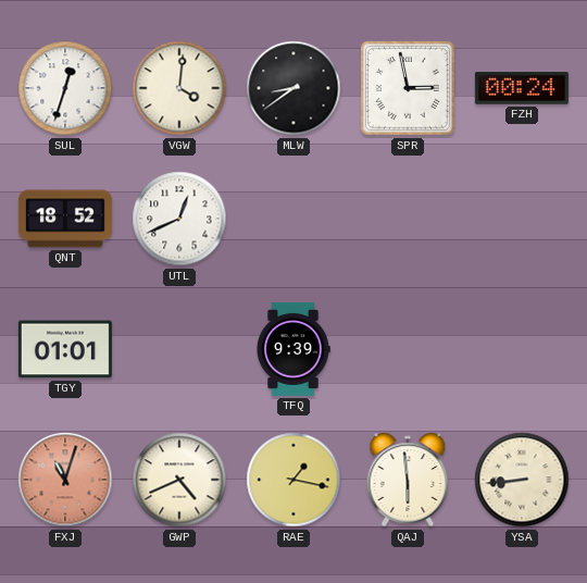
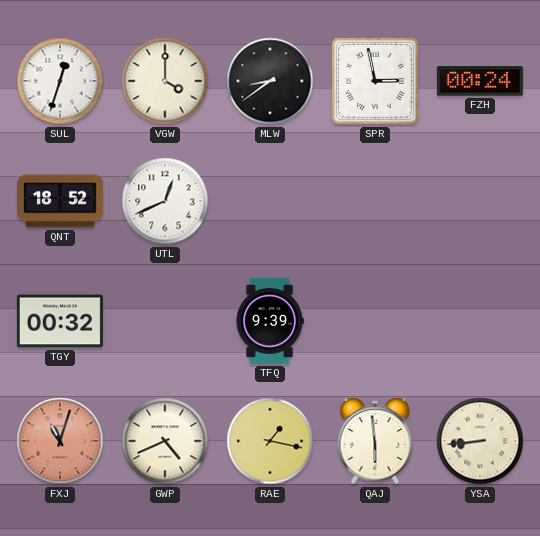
VGW: 4:01 -> 4:00 (165, 81)
TGY: 01:01 -> 00:32 (60, 321)
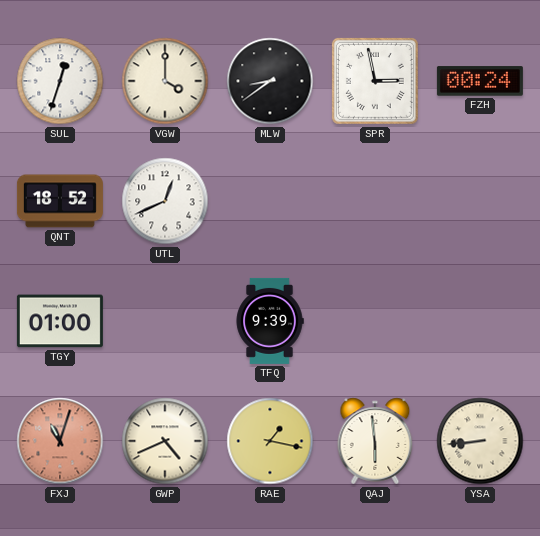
TGY: 00:32 -> 01:00 (60, 321)
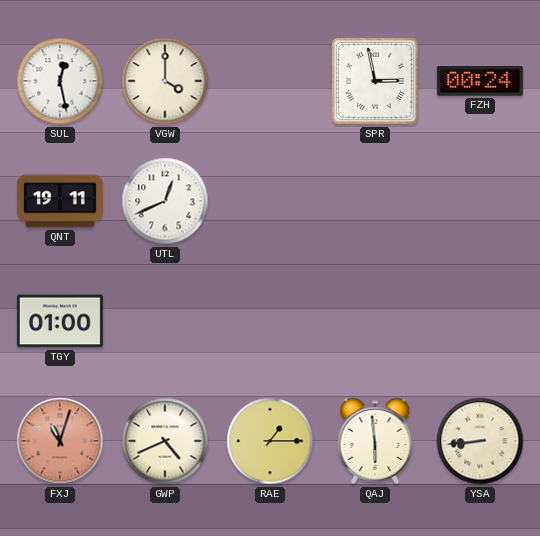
SUL: 12:33 -> 12:28 (60, 81)
MLW: 8:39 -> none (270, 81)
QNT: 18:52 -> 19:11 (60, 201)
TFQ: 9:39 -> none (270, 321)
RAE: 1:17 -> 1:15 (270, 441)
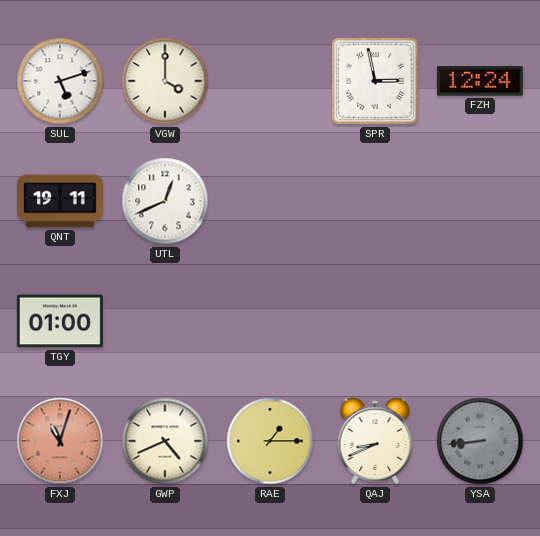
SUL: 12:28 -> 5:12 (60, 81)
FZH: 00:24 -> 12:24 (480, 81)
QAJ: 5:59 -> 8:41 (375, 441)
YSA dial: cream -> grey (480, 441)
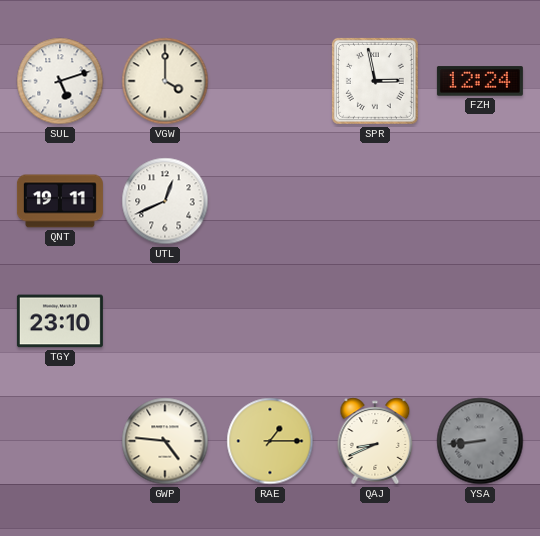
TGY: 01:00 -> 23:10 (60, 321)
FXJ: 11:03 -> none (60, 441)
GWP: 4:41 -> 4:46 (165, 441)
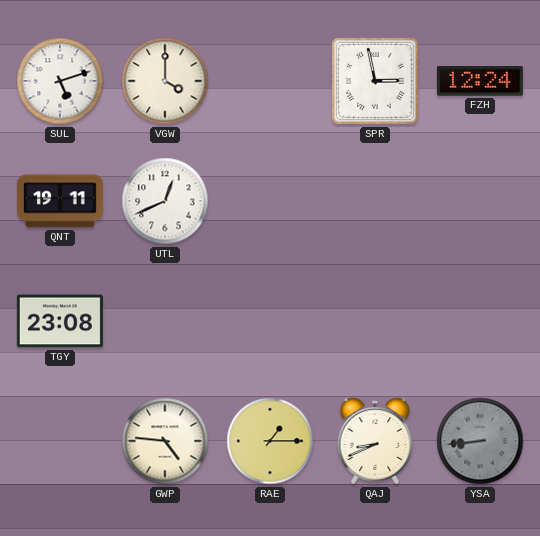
TGY: 23:10 -> 23:08 (60, 321)
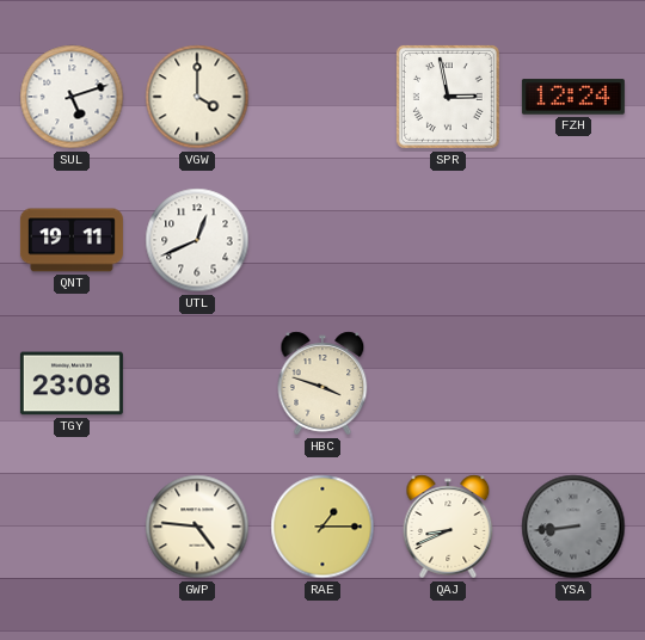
HBC: none -> 3:48 (322, 383)
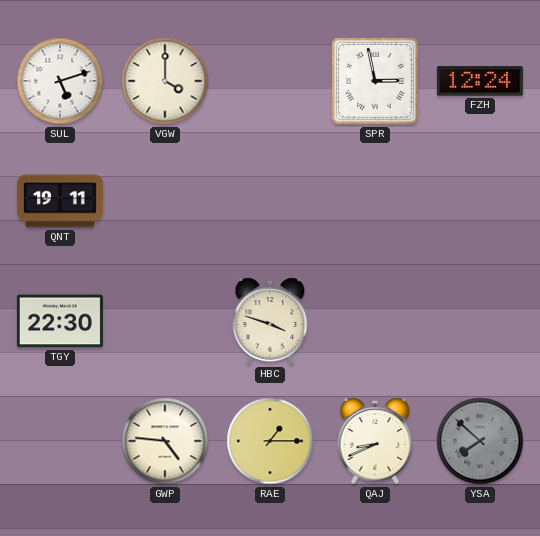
UTL: 12:41 -> none (197, 240)
TGY: 23:08 -> 22:30 (60, 321)
YSA: 8:44 -> 7:52 (480, 441)
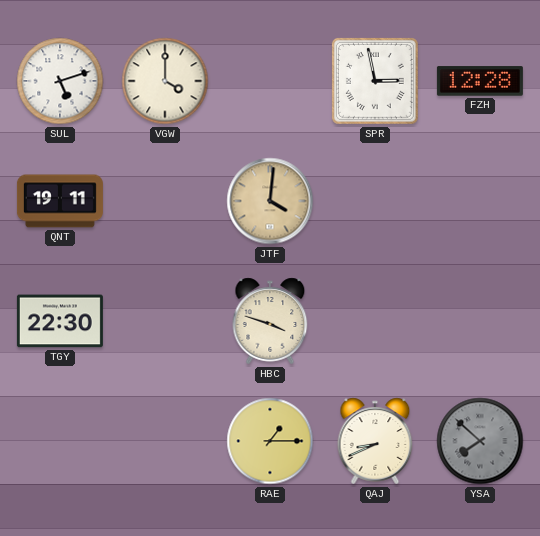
FZH: 12:24 -> 12:28 (480, 81)
JTF: none -> 4:01 (270, 201)
GWP: 4:46 -> none (165, 441)
